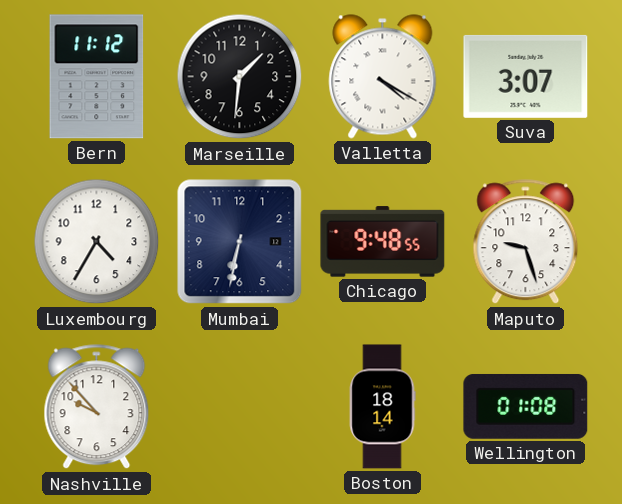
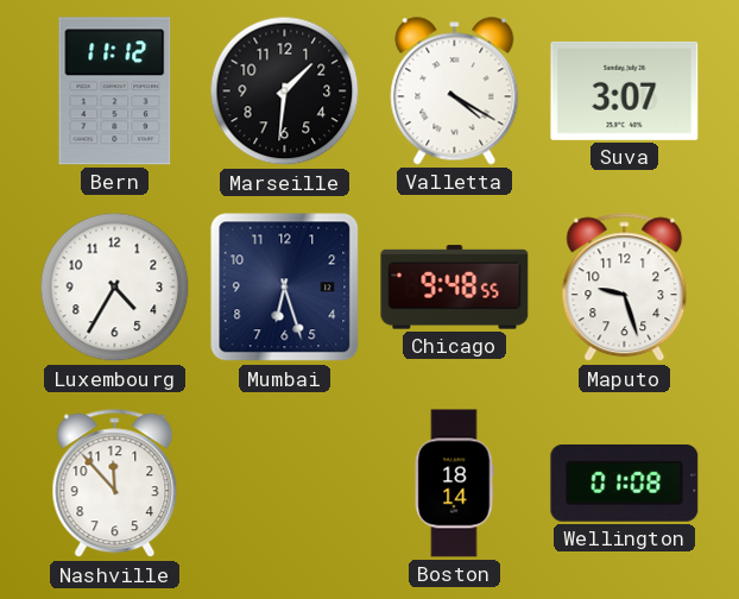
Mumbai: 6:32 -> 6:27 (285, 288)
Nashville: 9:53 -> 11:53 (115, 484)
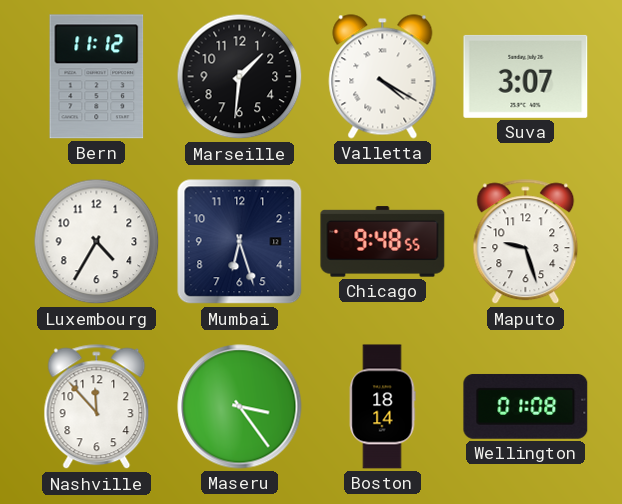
Maseru: none -> 3:24 (240, 407)
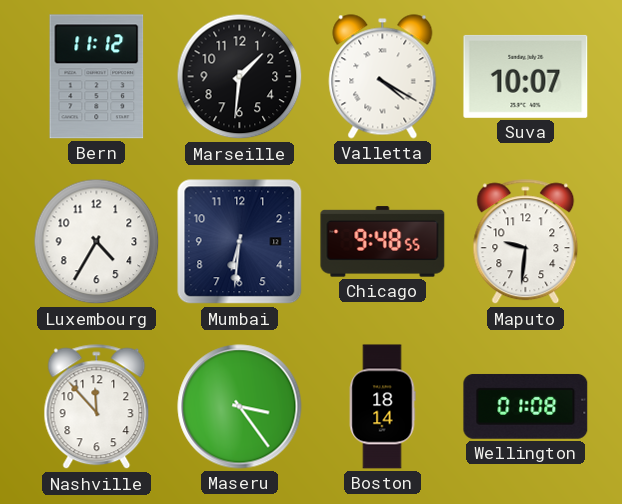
Suva: 3:07 -> 10:07 (526, 76)
Mumbai: 6:27 -> 6:31 (240, 242)
Maputo: 9:27 -> 9:31 (526, 242)
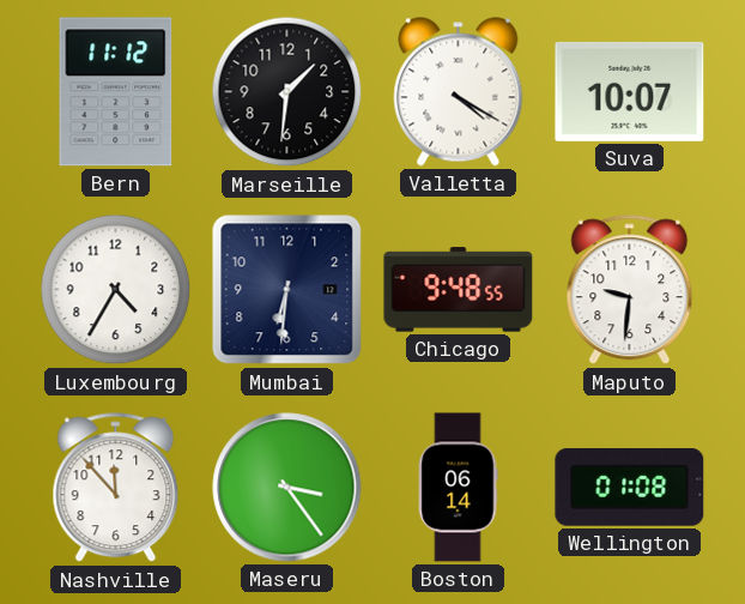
Boston: 18:14 -> 06:14 (458, 488)
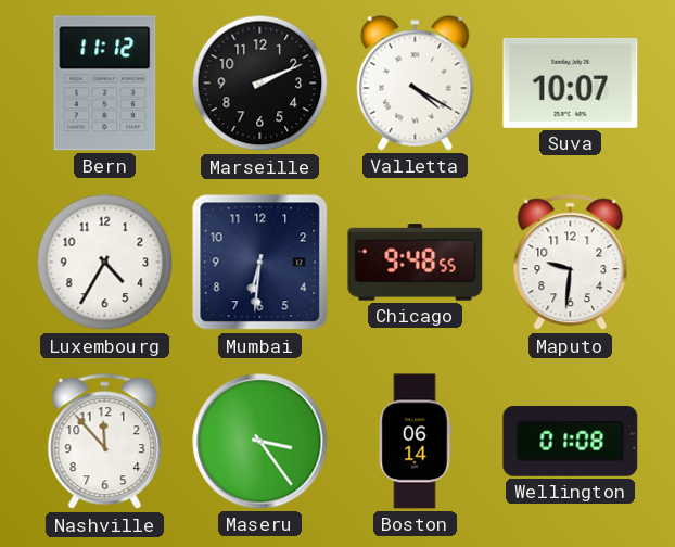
Marseille: 1:31 -> 2:11 (260, 84)
